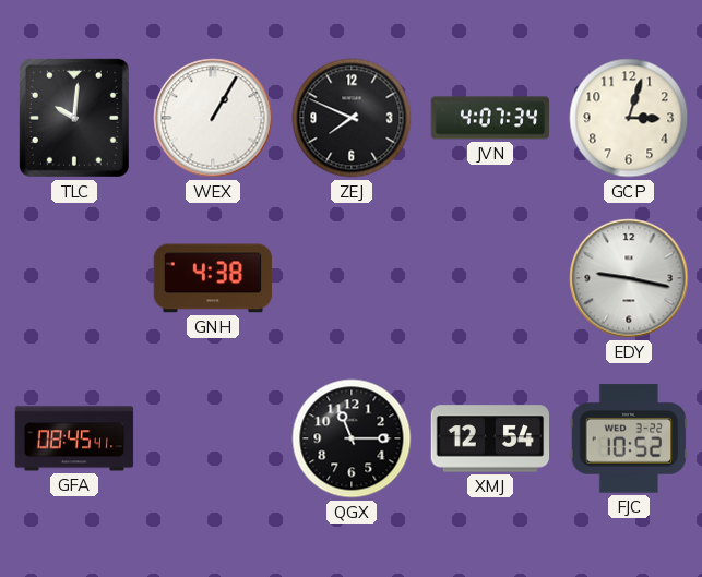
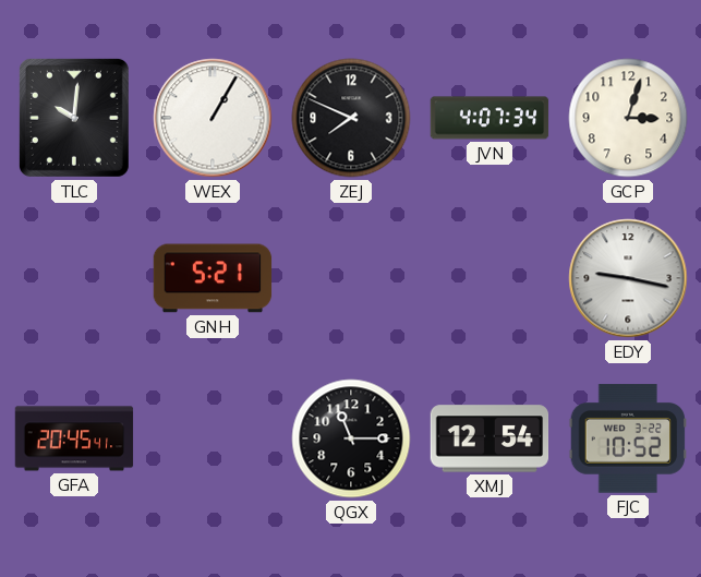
GNH: 4:38 -> 5:21 (213, 278)
GFA: 08:45 -> 20:45 (74, 438)
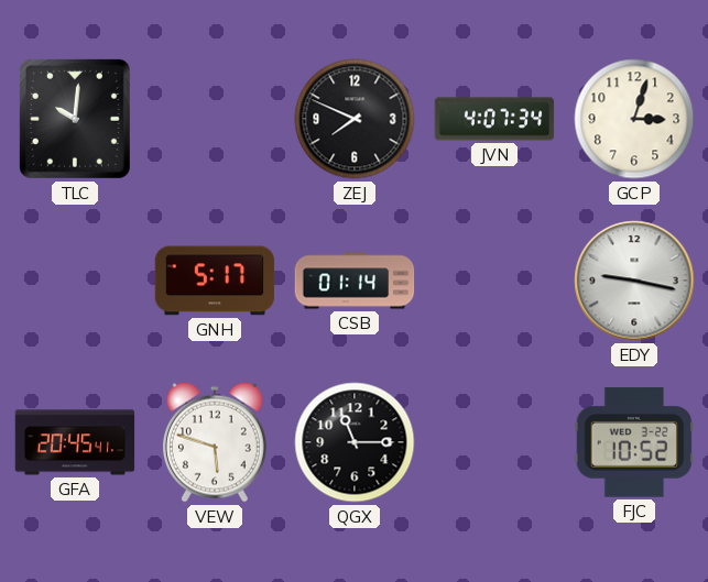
WEX: 1:05 -> none (213, 118)
GNH: 5:21 -> 5:17 (215, 281)
CSB: none -> 01:14 (355, 281)
VEW: none -> 5:48 (215, 442)
XMJ: 12:54 -> none (490, 438)
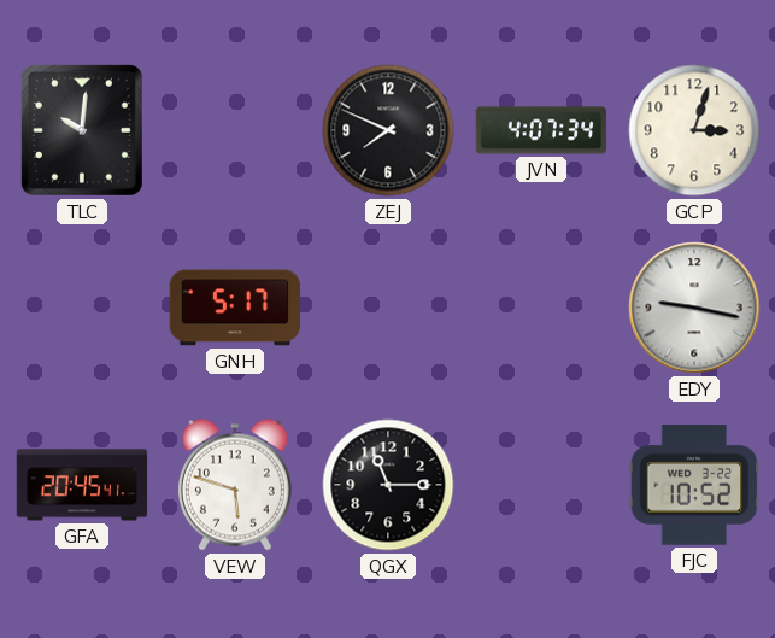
CSB: 01:14 -> none (355, 281)
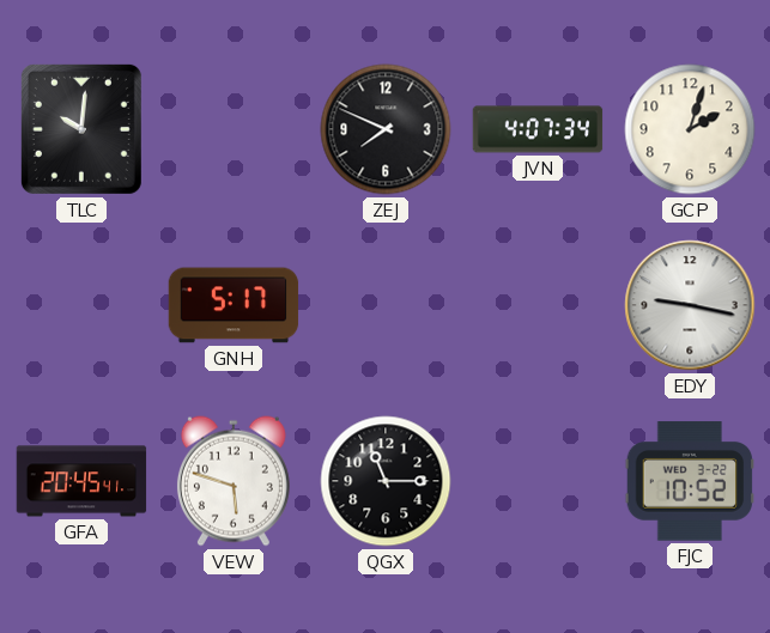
GCP: 3:03 -> 2:03 (690, 129)
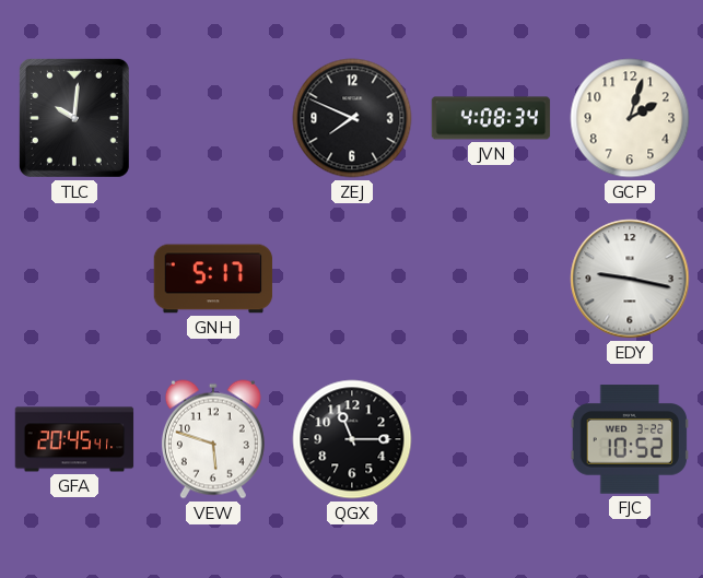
JVN: 4:07 -> 4:08 (491, 118)
